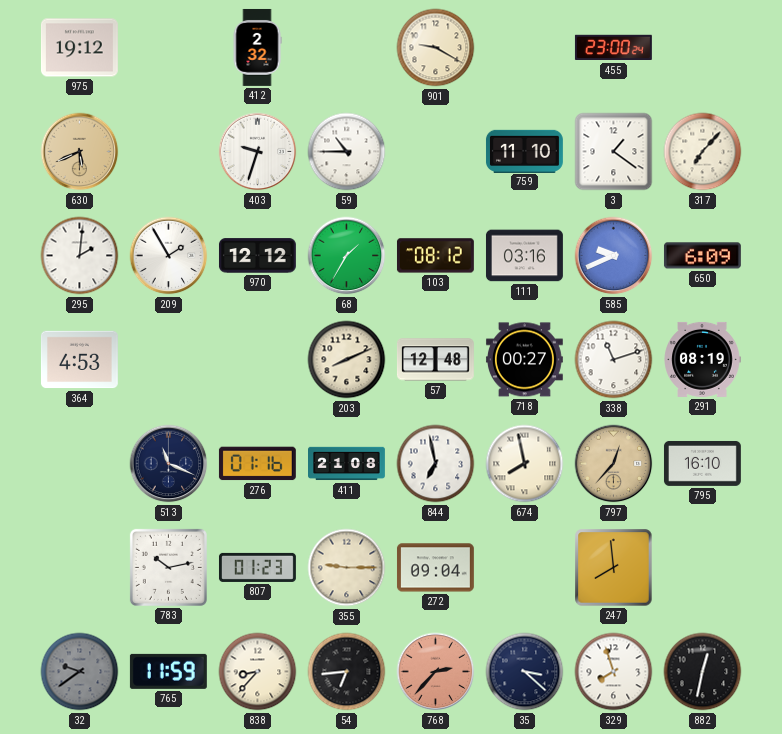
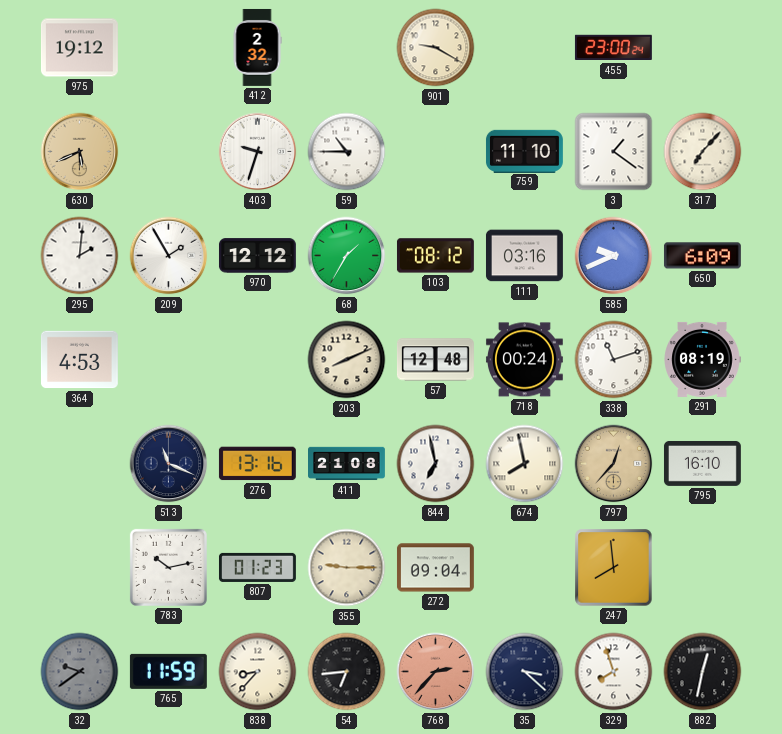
718: 00:27 -> 00:24 (524, 360)
276: 01:16 -> 13:16 (257, 464)
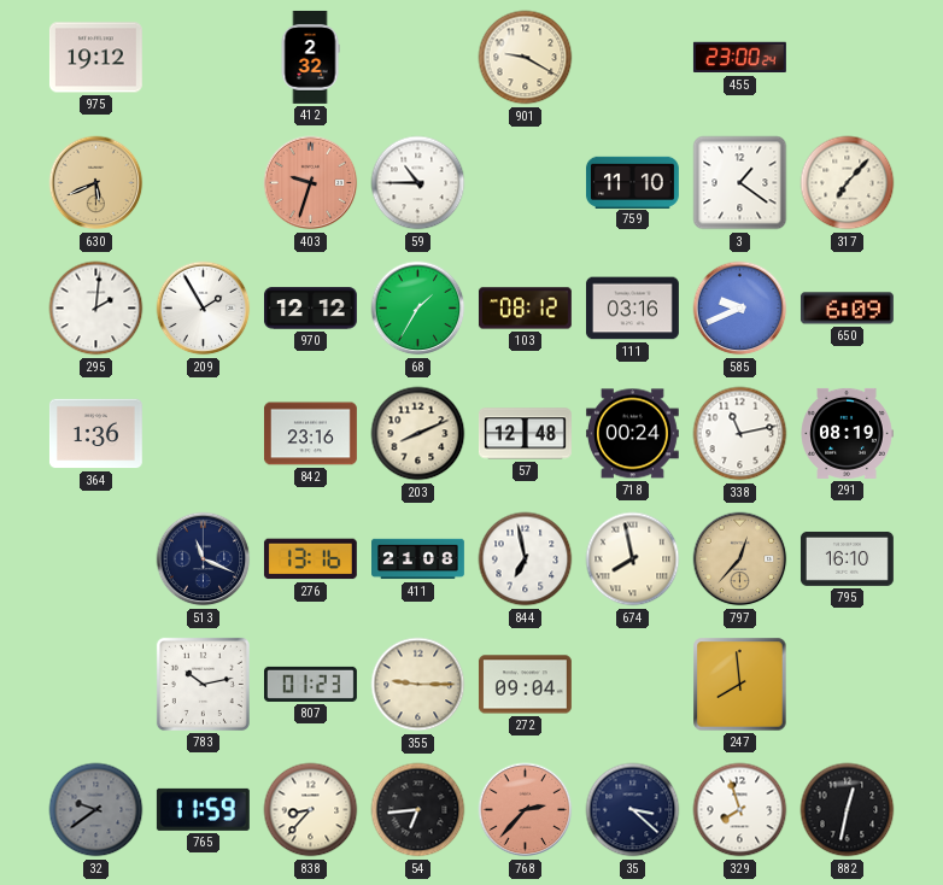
403 dial: white -> salmon (311, 183)
364: 4:53 -> 1:36 (95, 434)
842: none -> 23:16 (310, 434)
338: 11:12 -> 11:13 (740, 434)
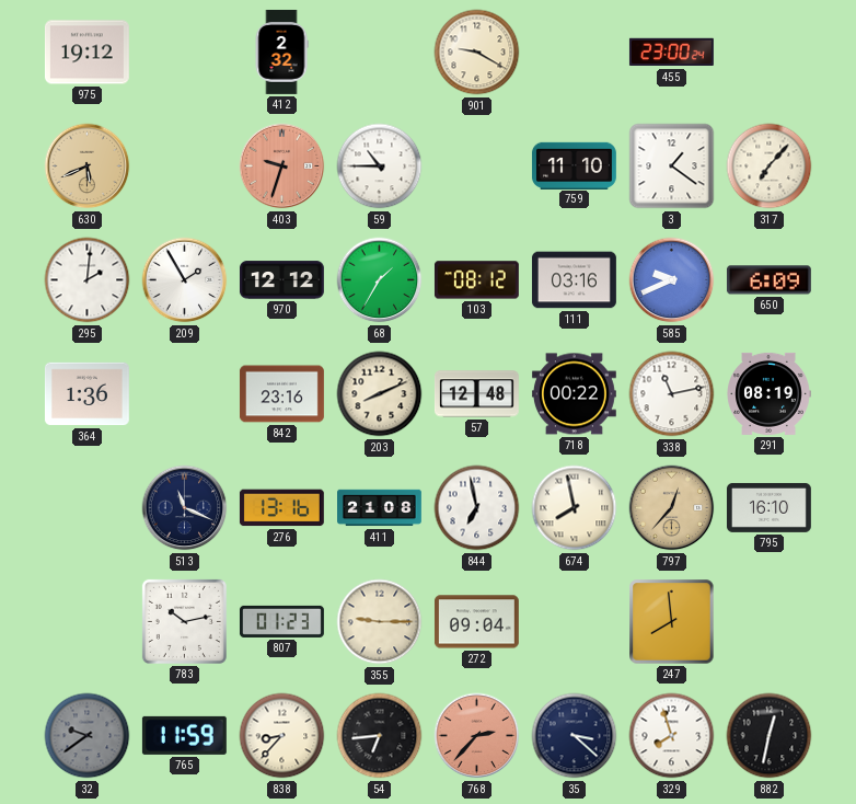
718: 00:24 -> 00:22 (574, 394)
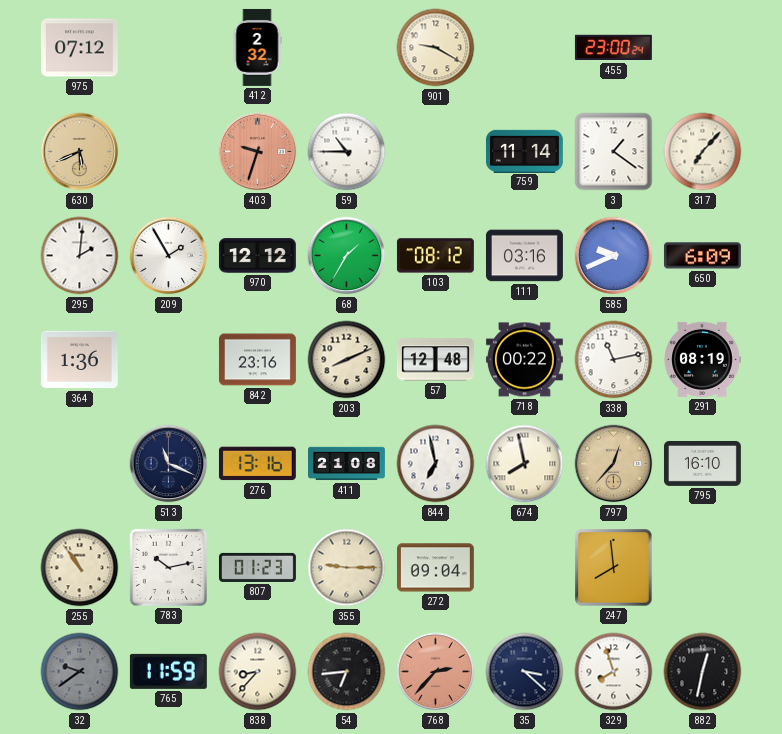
975: 19:12 -> 07:12 (79, 48)
759: 11:10 -> 11:14 (524, 151)
255: none -> 10:54 (80, 568)
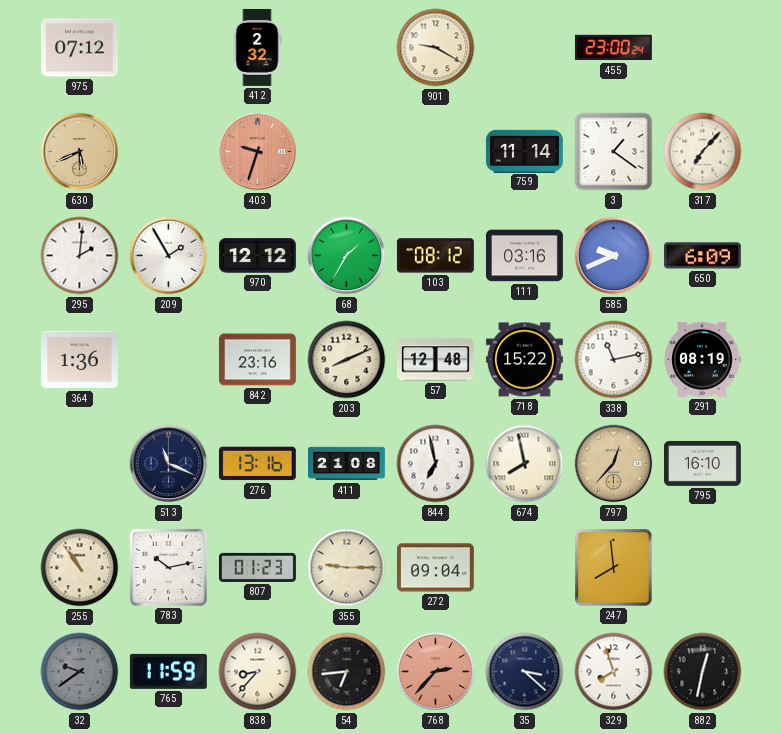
59: 10:45 -> none (347, 152)
718: 00:22 -> 15:22 (524, 360)
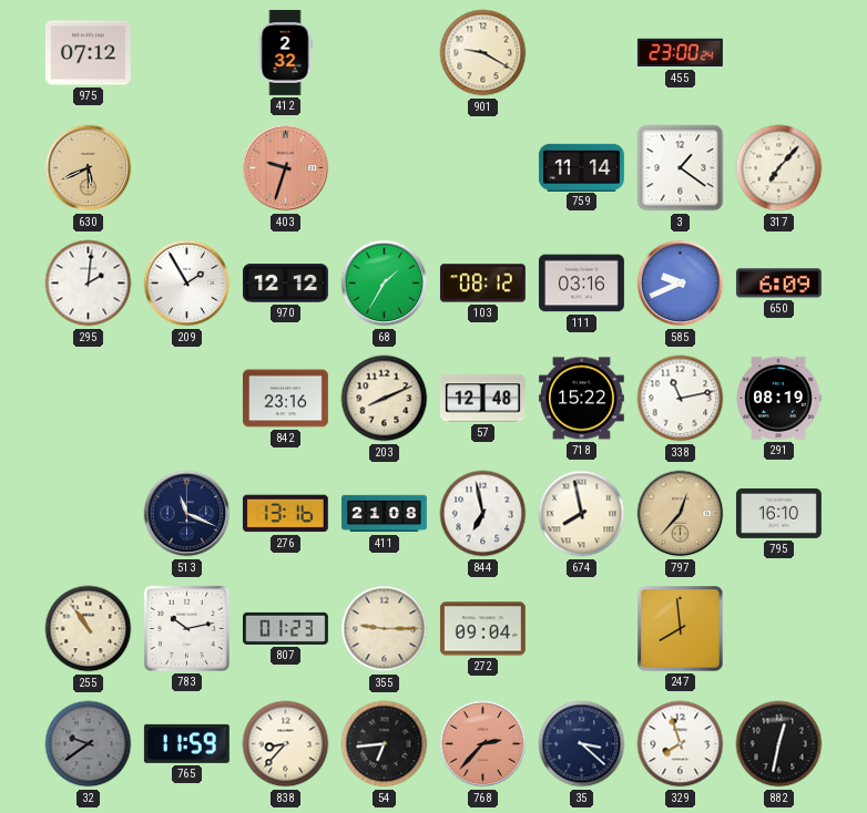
364: 1:36 -> none (79, 360)
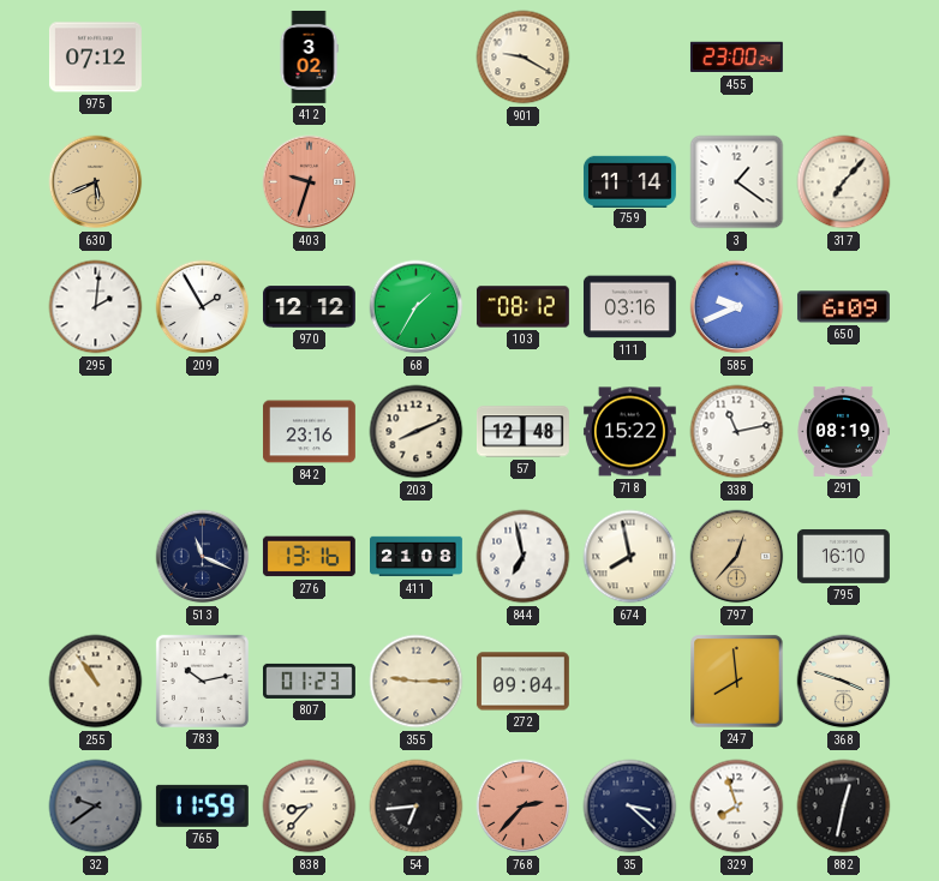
412: 2:32 -> 3:02 (309, 56)
368: none -> 3:48 (844, 682)
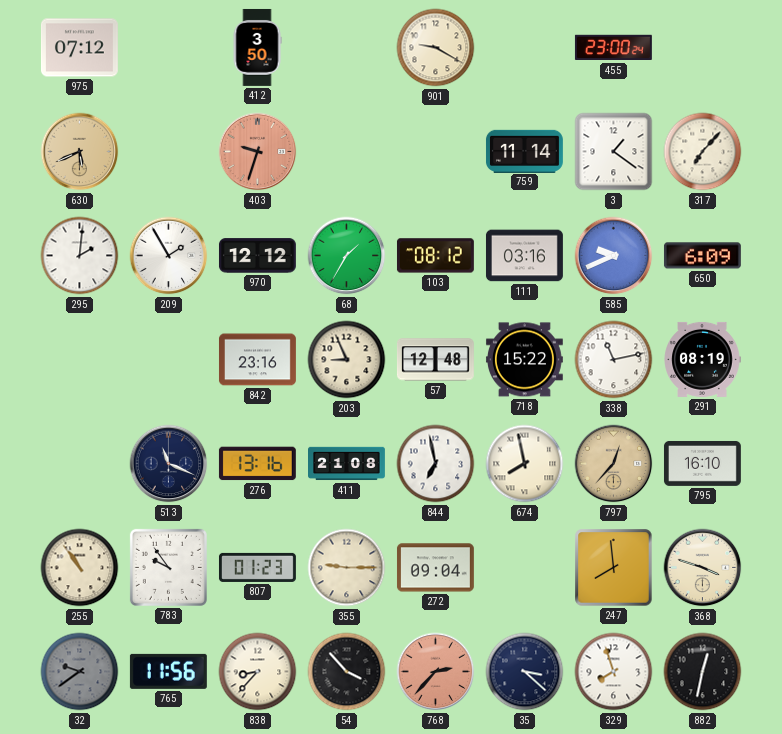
412: 3:02 -> 3:50 (257, 47)
203: 8:11 -> 8:56 (347, 360)
783: 10:13 -> 9:54 (168, 567)
765: 11:59 -> 11:56 (168, 671)
54: 6:44 -> 3:53 (347, 672)
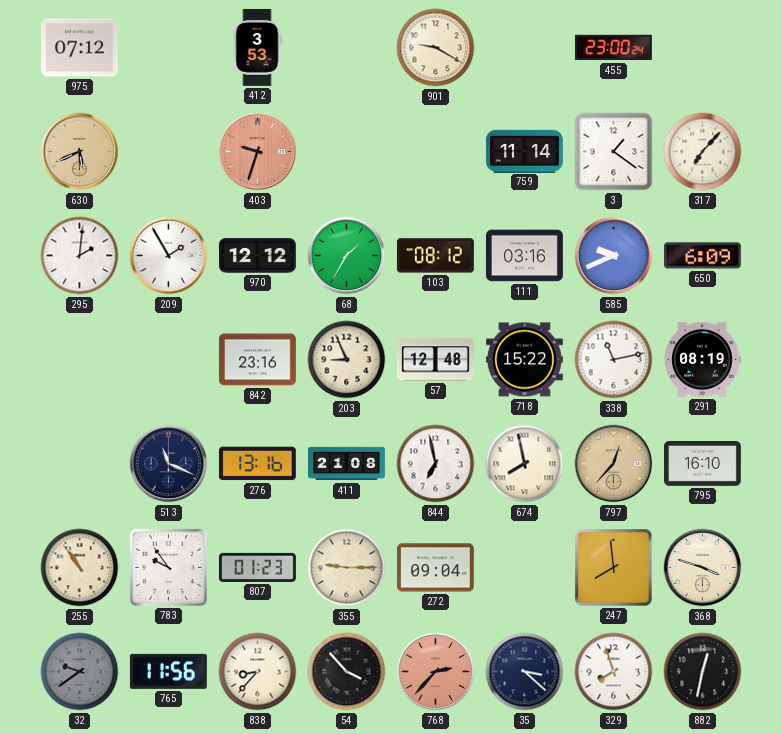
412: 3:50 -> 3:53 (257, 47)
